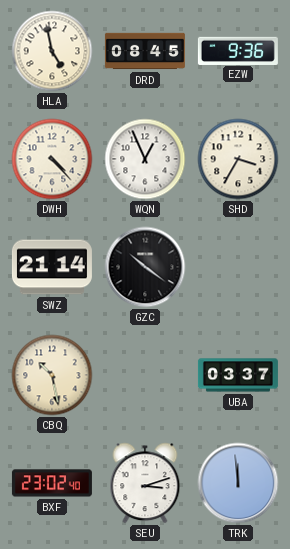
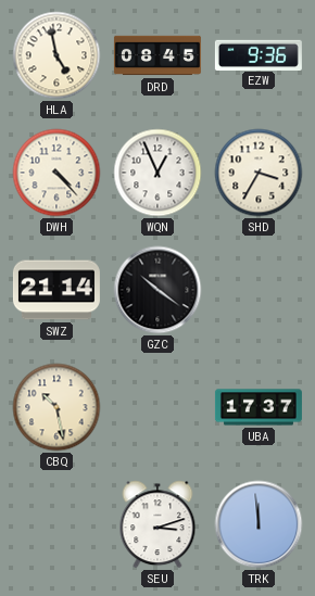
UBA: 03:37 -> 17:37 (259, 407)
BXF: 23:02 -> none (52, 483)
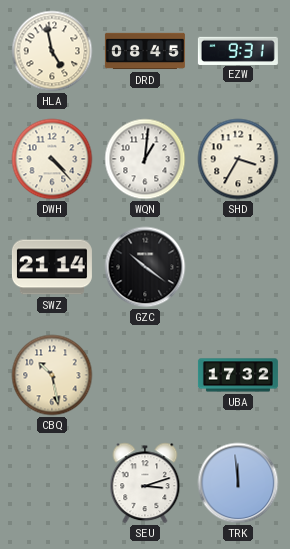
EZW: 9:36 -> 9:31 (238, 50)
WQN: 12:56 -> 1:01 (145, 159)
UBA: 17:37 -> 17:32 (238, 375)
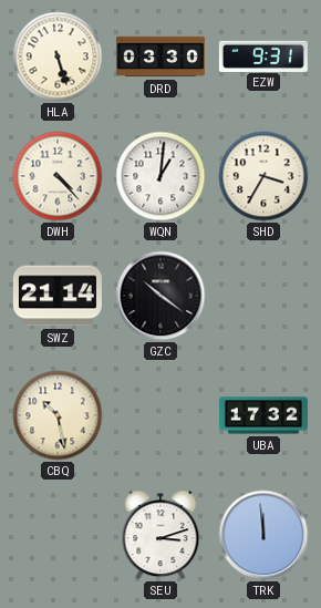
HLA: 4:58 -> 5:27 (58, 56)
DRD: 08:45 -> 03:30 (161, 56)
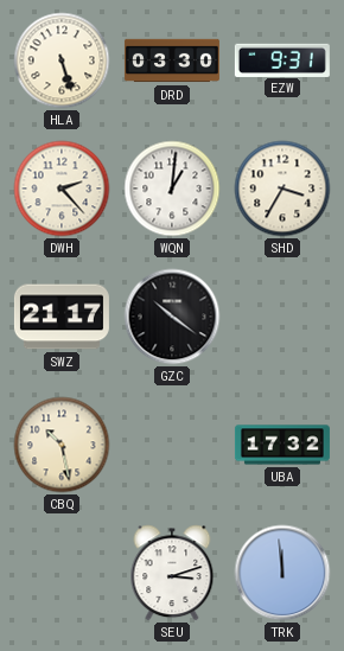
DWH: 4:23 -> 2:23 (62, 189)
SWZ: 21:14 -> 21:17 (62, 317)
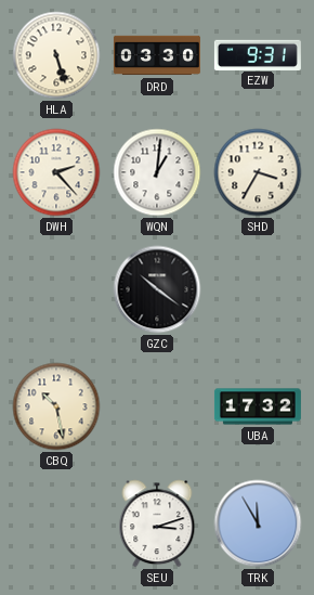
SWZ: 21:17 -> none (62, 317)
TRK: 11:59 -> 11:55 (258, 523)
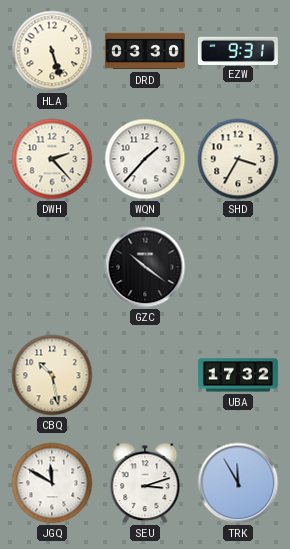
WQN: 1:01 -> 1:37 (145, 159)
JGQ: none -> 11:50 (52, 483)
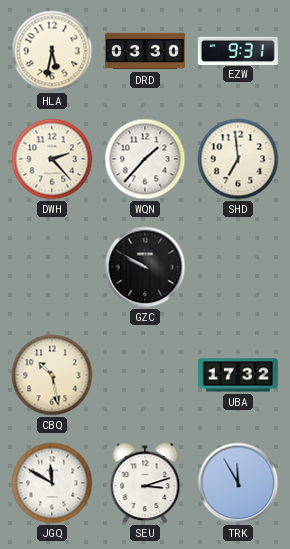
HLA: 5:27 -> 5:32 (52, 51)
SHD: 3:35 -> 6:59 (238, 159)
GZC: 10:21 -> 9:50 (145, 267)
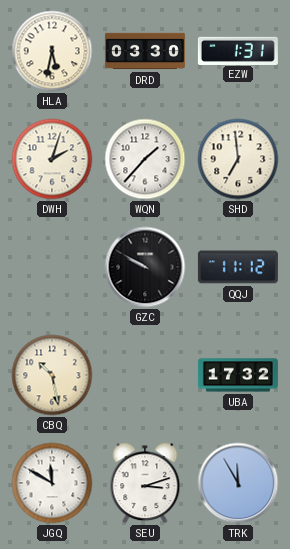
EZW: 9:31 -> 1:31 (238, 50)
DWH: 2:23 -> 2:03 (52, 159)
QQJ: none -> 11:12 (238, 267)
